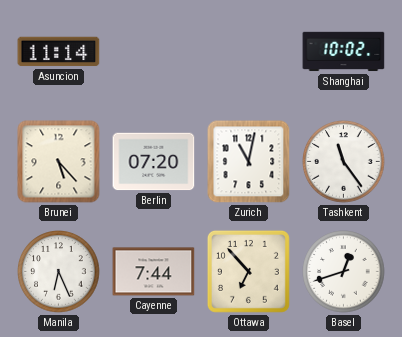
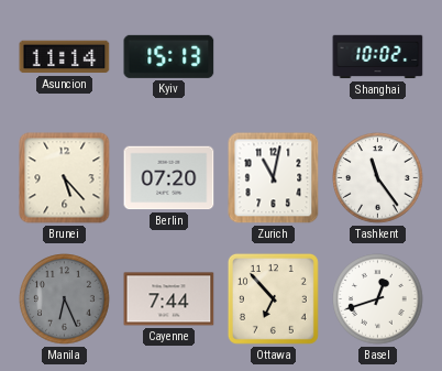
Kyiv: none -> 15:13 (169, 56)
Manila dial: white -> grey (65, 299)
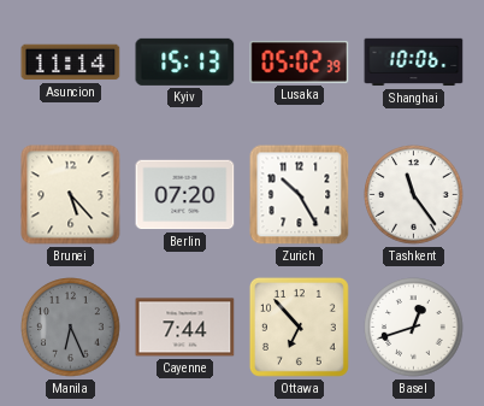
Lusaka: none -> 05:02 (300, 61)
Shanghai: 10:02 -> 10:06 (414, 63)
Zurich: 11:02 -> 10:25 (300, 195)
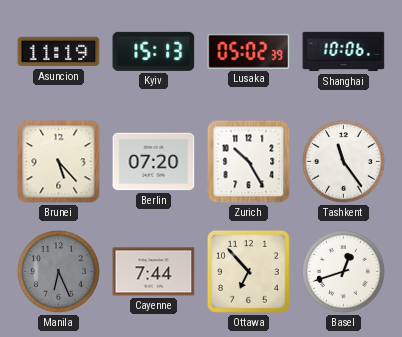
Asuncion: 11:14 -> 11:19 (59, 52)
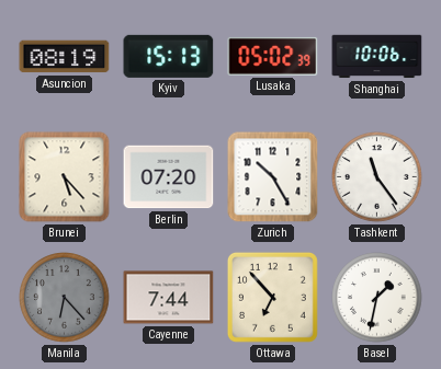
Asuncion: 11:19 -> 08:19 (65, 57)
Manila: 6:26 -> 6:23 (65, 298)
Basel: 12:42 -> 1:32 (377, 298)
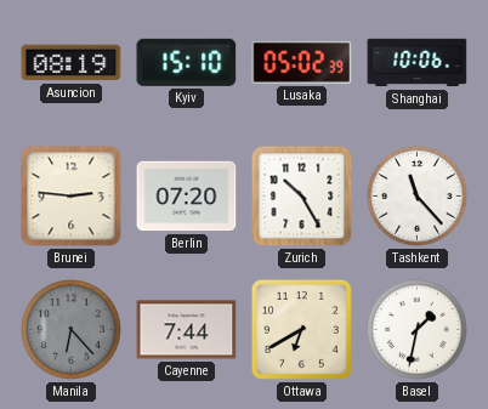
Kyiv: 15:13 -> 15:10 (187, 62)
Brunei: 5:23 -> 2:46 (72, 197)
Tashkent: 11:24 -> 11:23 (418, 197)
Ottawa: 6:53 -> 6:40 (301, 329)
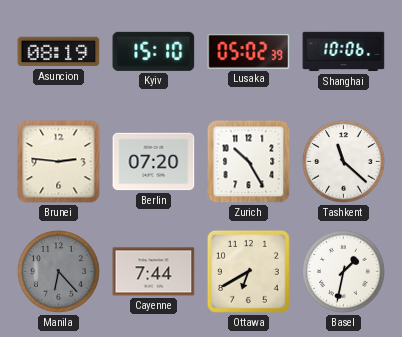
Tashkent: 11:23 -> 11:22 (344, 162)
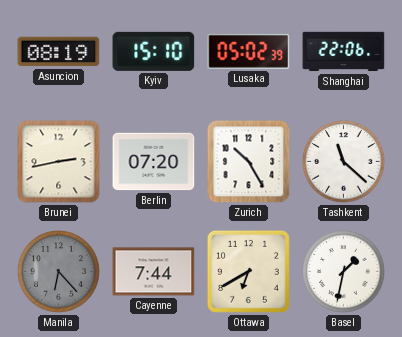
Shanghai: 10:06 -> 22:06 (344, 52)
Brunei: 2:46 -> 2:43 (59, 162)
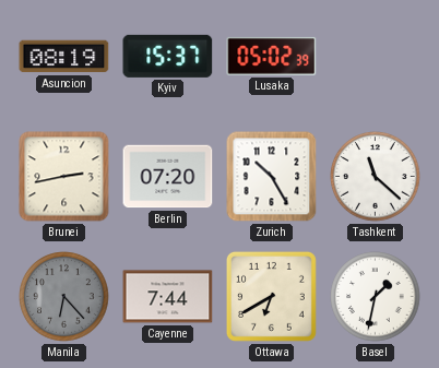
Kyiv: 15:10 -> 15:37 (168, 56)
Shanghai: 22:06 -> none (344, 52)
